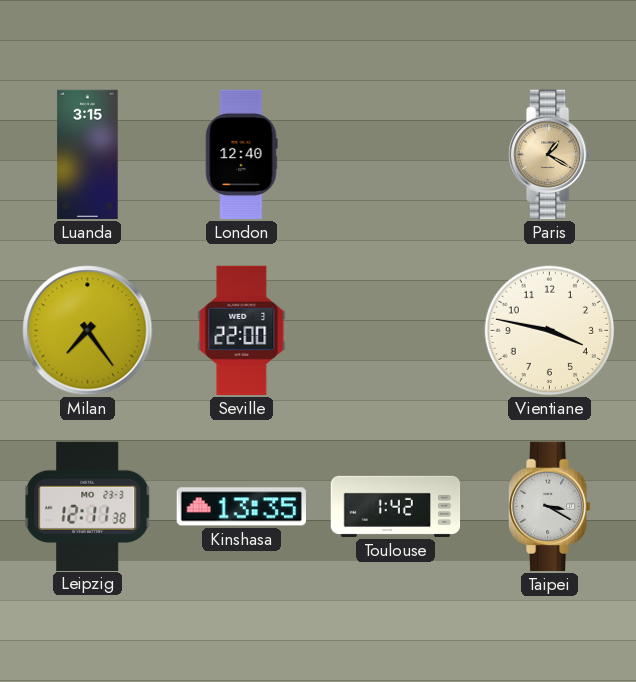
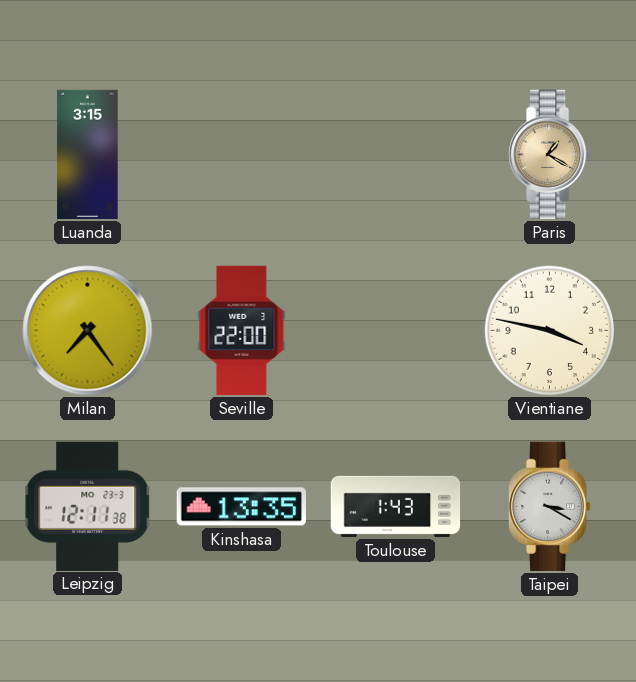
London: 12:40 -> none (241, 155)
Toulouse: 1:42 -> 1:43 (396, 506)
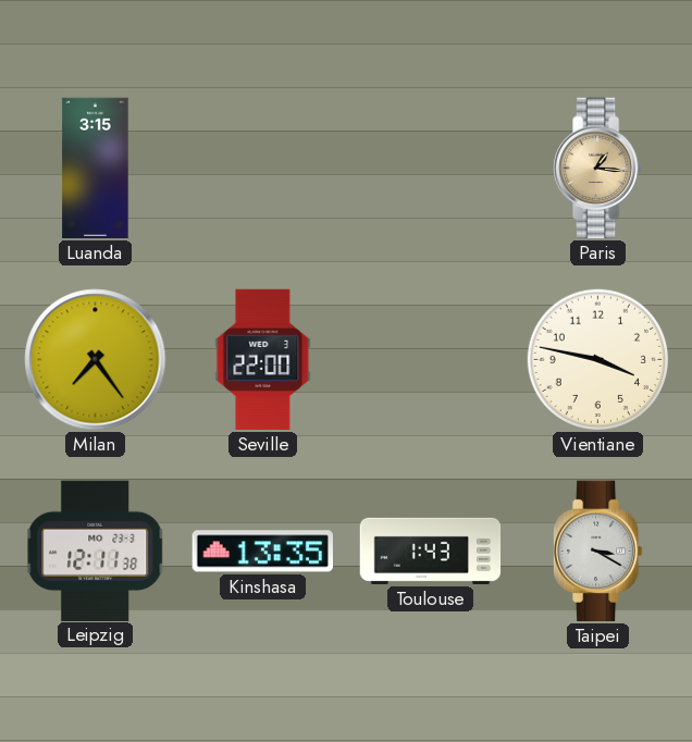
Paris: 1:20 -> 1:16 (598, 169)
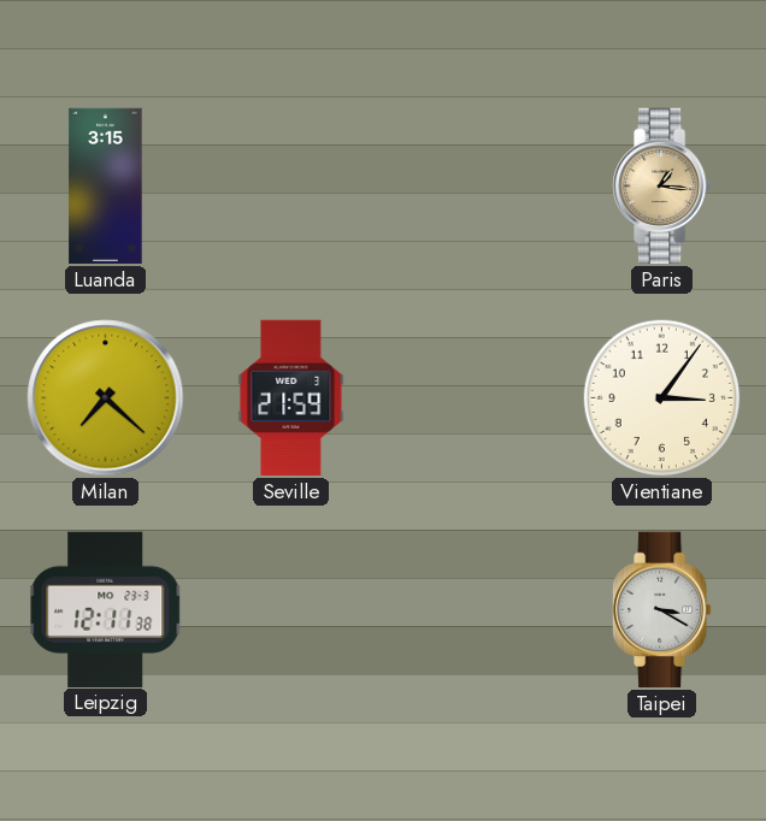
Milan: 7:24 -> 7:22 (106, 398)
Seville: 22:00 -> 21:59 (291, 398)
Vientiane: 3:47 -> 3:06 (662, 398)
Kinshasa: 13:35 -> none (262, 552)
Toulouse: 1:43 -> none (431, 551)
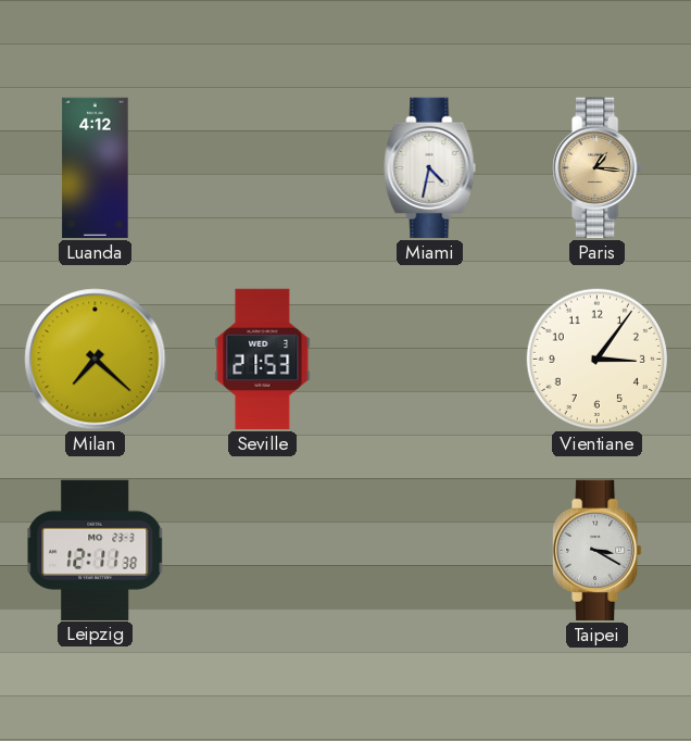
Luanda: 3:15 -> 4:12 (96, 168)
Miami: none -> 4:32 (430, 168)
Seville: 21:59 -> 21:53 (263, 360)
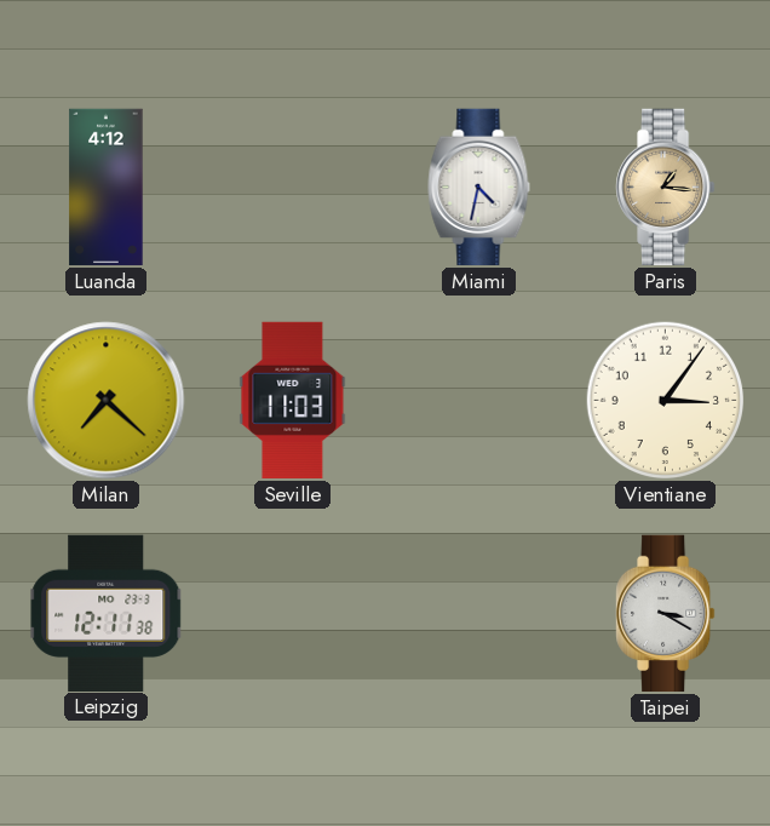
Seville: 21:53 -> 11:03 (293, 401)
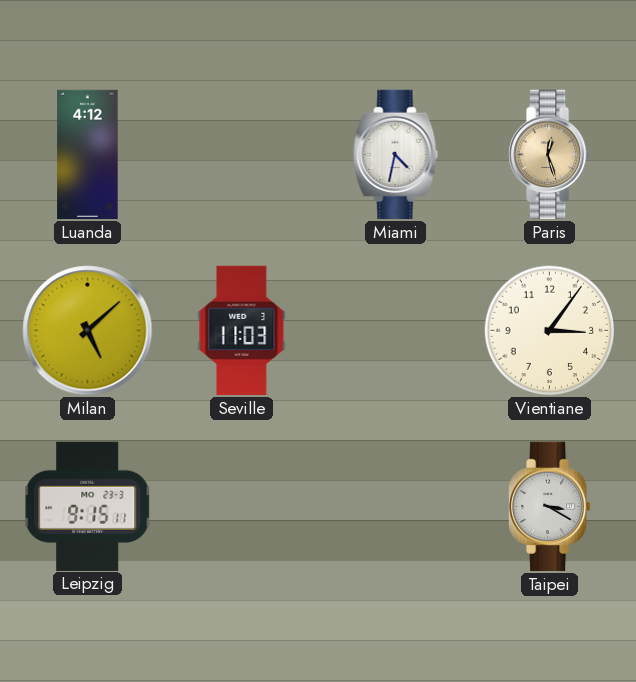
Paris: 1:16 -> 12:27 (550, 155)
Milan: 7:22 -> 5:08 (88, 331)
Leipzig: 12:11 -> 9:15 (88, 506)
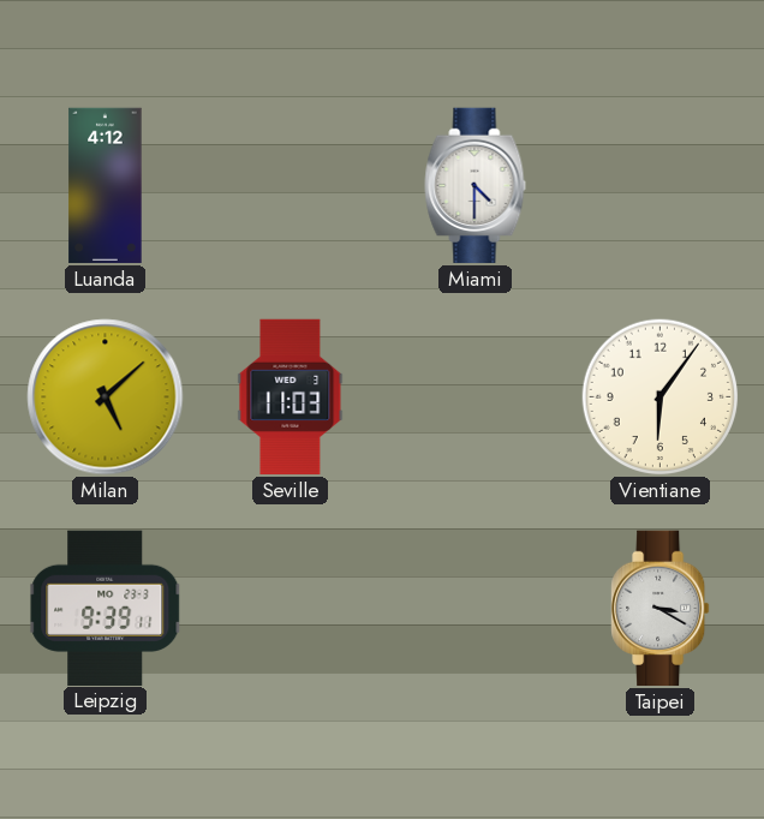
Miami: 4:32 -> 4:30 (476, 186)
Paris: 12:27 -> none (550, 155)
Vientiane: 3:06 -> 6:06 (661, 397)
Leipzig: 9:15 -> 9:39 (106, 608)
